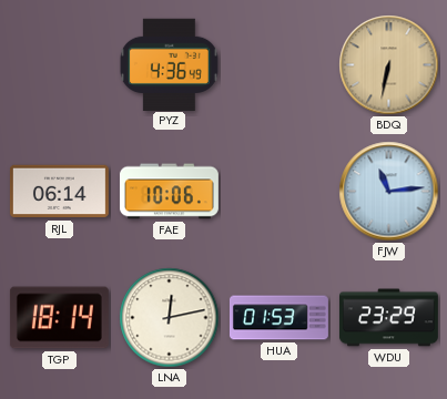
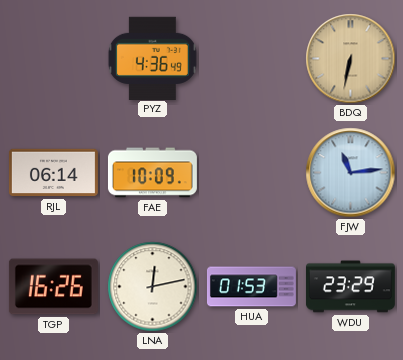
FAE: 10:06 -> 10:09 (152, 173)
TGP: 18:14 -> 16:26 (53, 287)
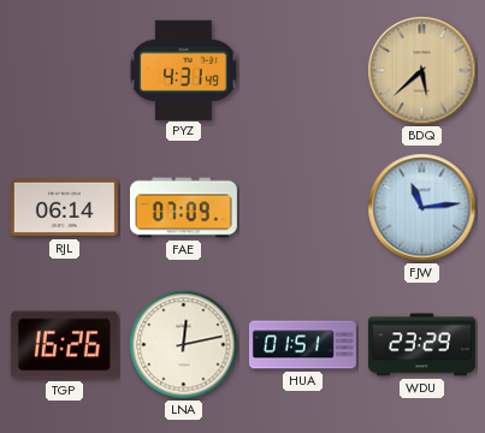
PYZ: 4:36 -> 4:31 (183, 70)
BDQ: 6:32 -> 5:38 (422, 71)
FAE: 10:09 -> 07:09 (183, 208)
HUA: 01:53 -> 01:51 (302, 345)
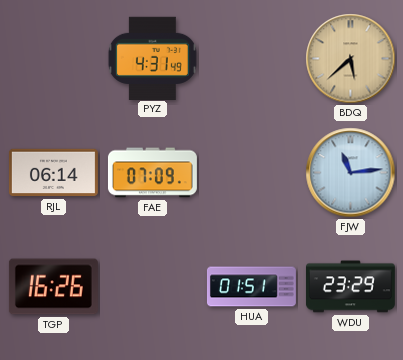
LNA: 12:13 -> none (184, 345)
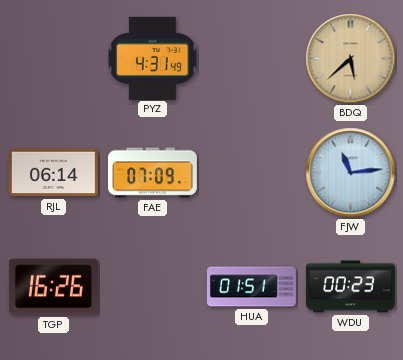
WDU: 23:29 -> 00:23 (350, 287)
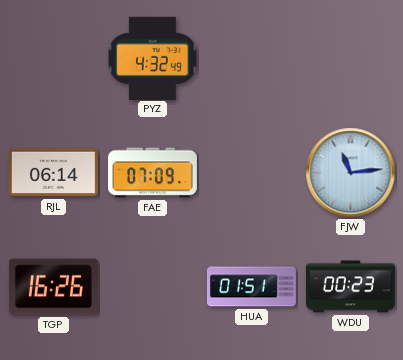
PYZ: 4:31 -> 4:32 (152, 58)
BDQ: 5:38 -> none (351, 59)
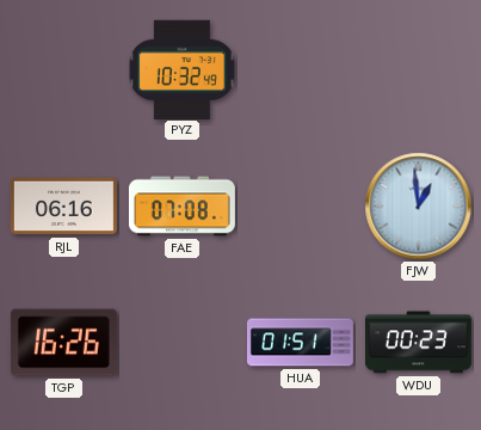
PYZ: 4:32 -> 10:32 (181, 69)
RJL: 06:14 -> 06:16 (63, 207)
FAE: 07:09 -> 07:08 (181, 207)
FJW: 11:14 -> 12:59 (419, 207)
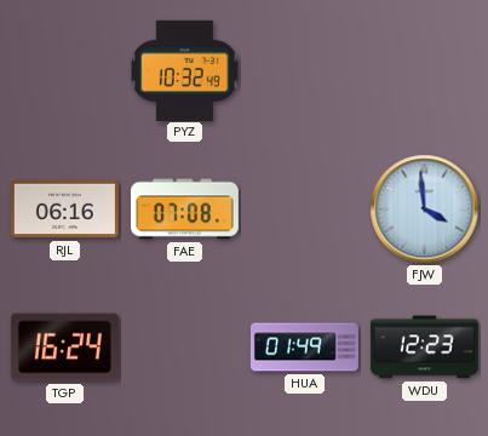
FJW: 12:59 -> 3:59 (425, 210)
TGP: 16:26 -> 16:24 (64, 348)
HUA: 01:51 -> 01:49 (304, 348)
WDU: 00:23 -> 12:23 (424, 348)
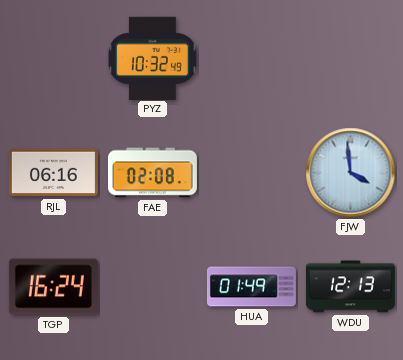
FAE: 07:08 -> 02:08 (152, 173)
WDU: 12:23 -> 12:13 (350, 287)
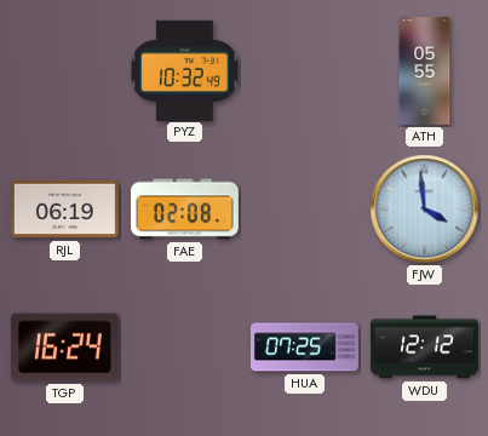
ATH: none -> 05:55 (425, 70)
RJL: 06:16 -> 06:19 (64, 210)
HUA: 01:49 -> 07:25 (304, 348)
WDU: 12:13 -> 12:12 (424, 348)
